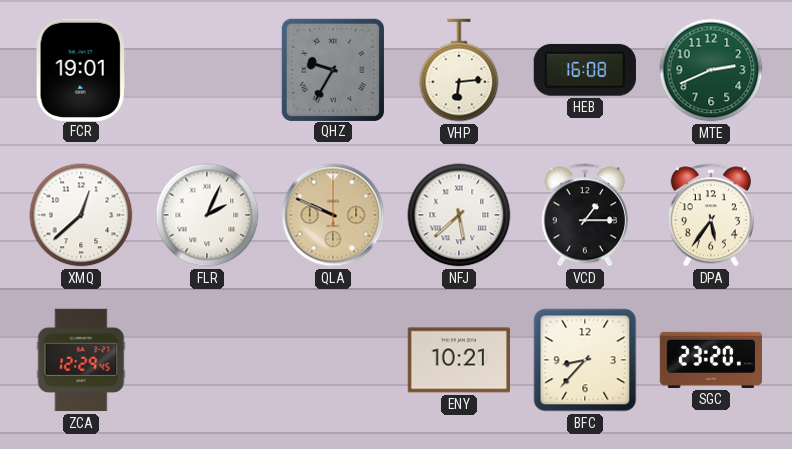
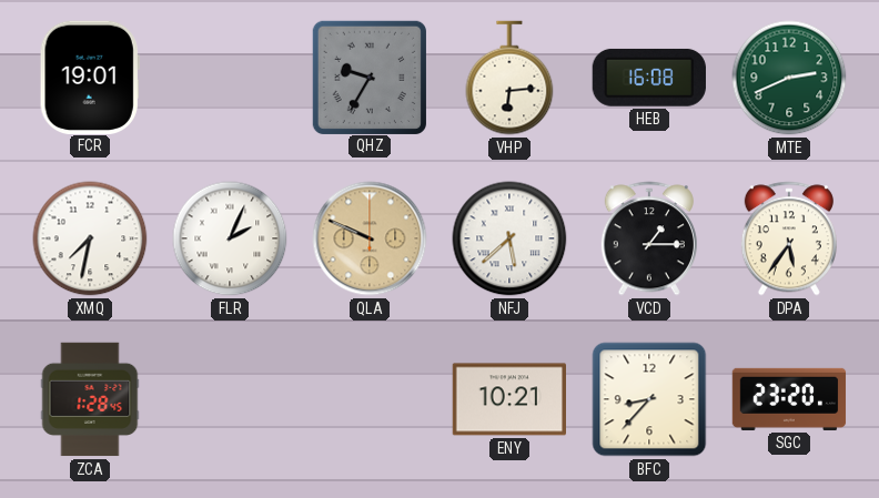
XMQ: 12:38 -> 7:32 (90, 238)
ZCA: 12:29 -> 1:28 (90, 399)
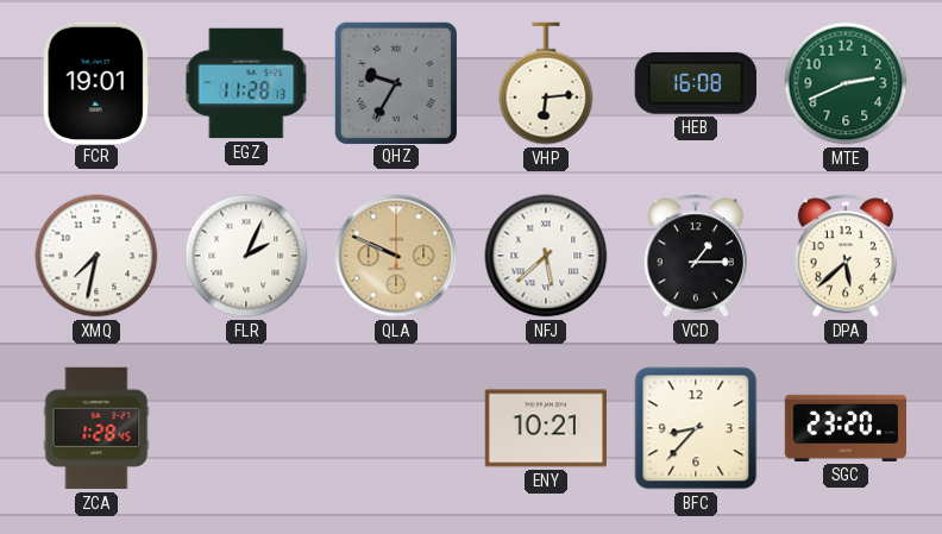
EGZ: none -> 11:28 (246, 83)
DPA: 5:36 -> 5:38 (846, 256)
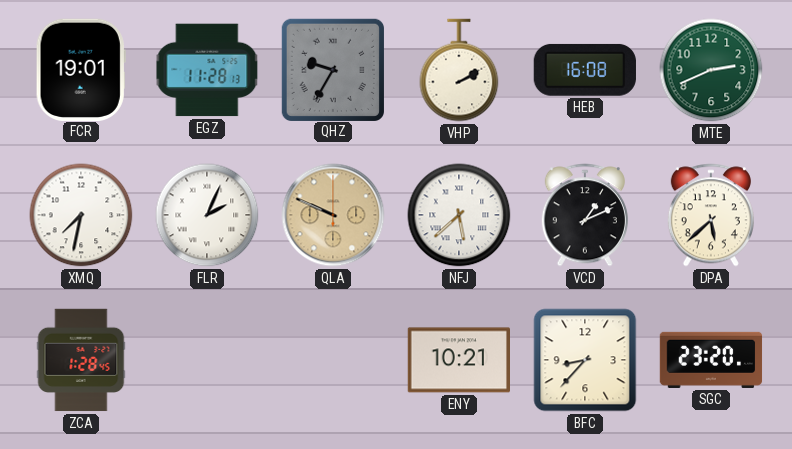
VHP: 6:14 -> 2:10 (459, 70)
VCD: 1:15 -> 1:11 (585, 215)
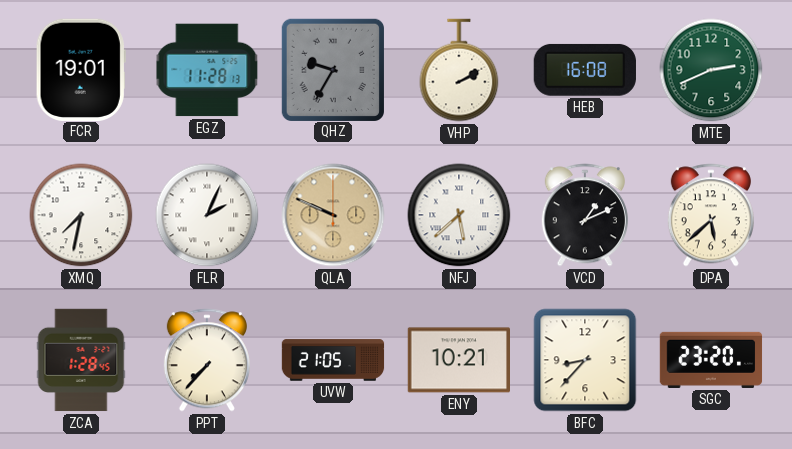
PPT: none -> 7:37 (207, 360)
UVW: none -> 21:05 (333, 360)
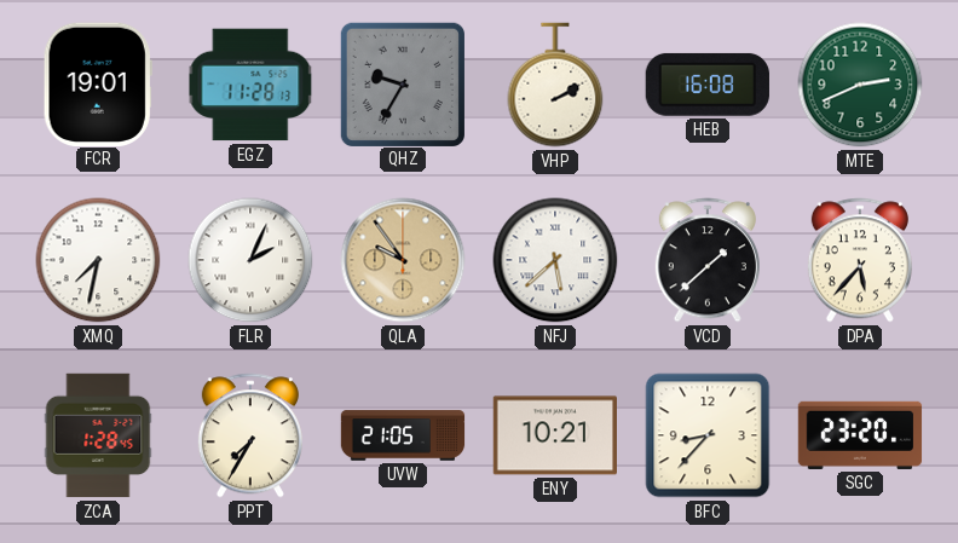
QLA: 9:49 -> 9:54 (403, 260)
VCD: 1:11 -> 1:38 (708, 260)
DPA: 5:38 -> 5:37 (860, 260)
PPT: 7:37 -> 7:35 (250, 435)
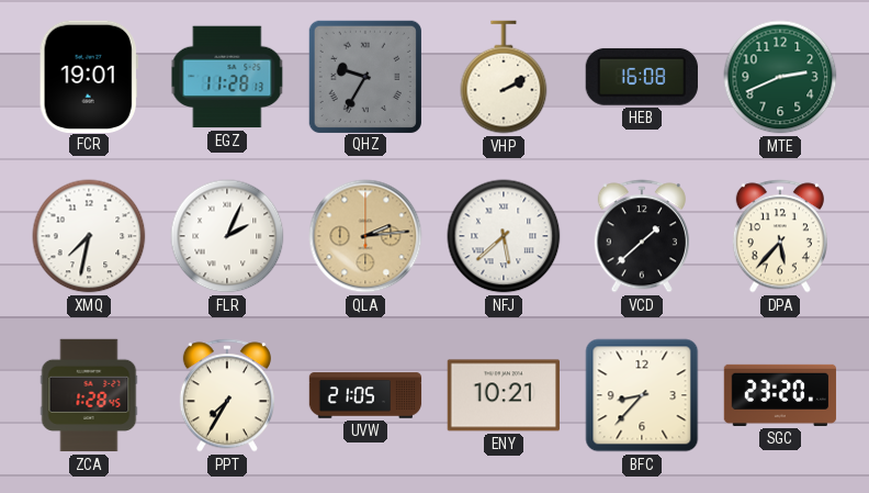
QLA: 9:54 -> 2:14 (365, 236)
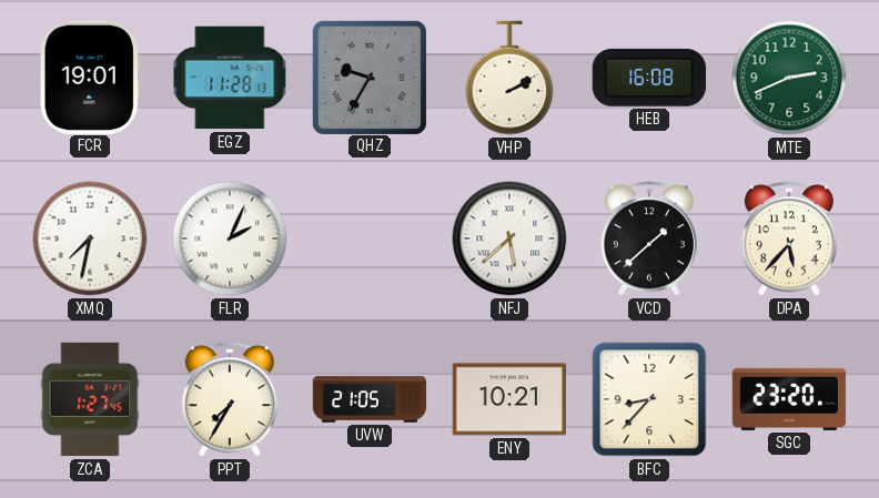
QLA: 2:14 -> none (365, 236)
ZCA: 1:28 -> 1:27 (90, 399)
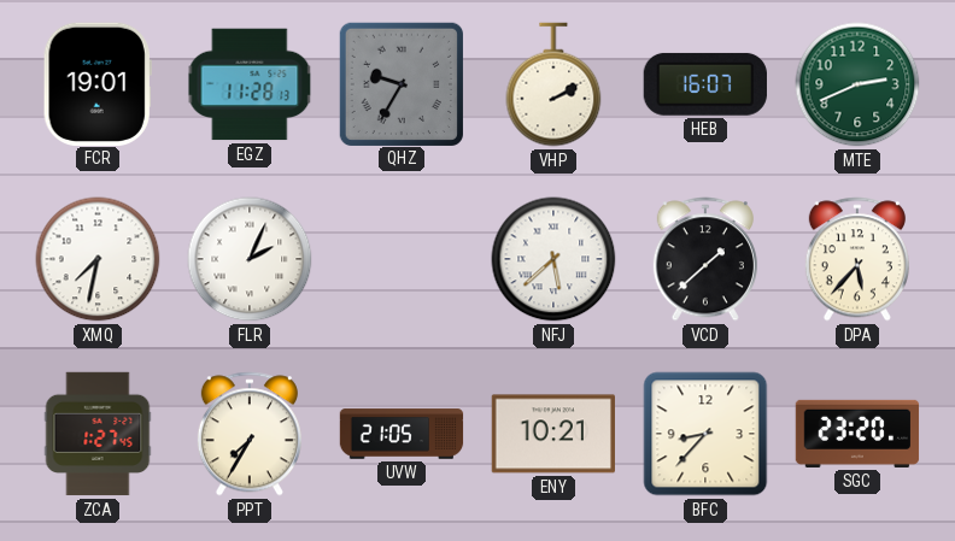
HEB: 16:08 -> 16:07 (705, 84)
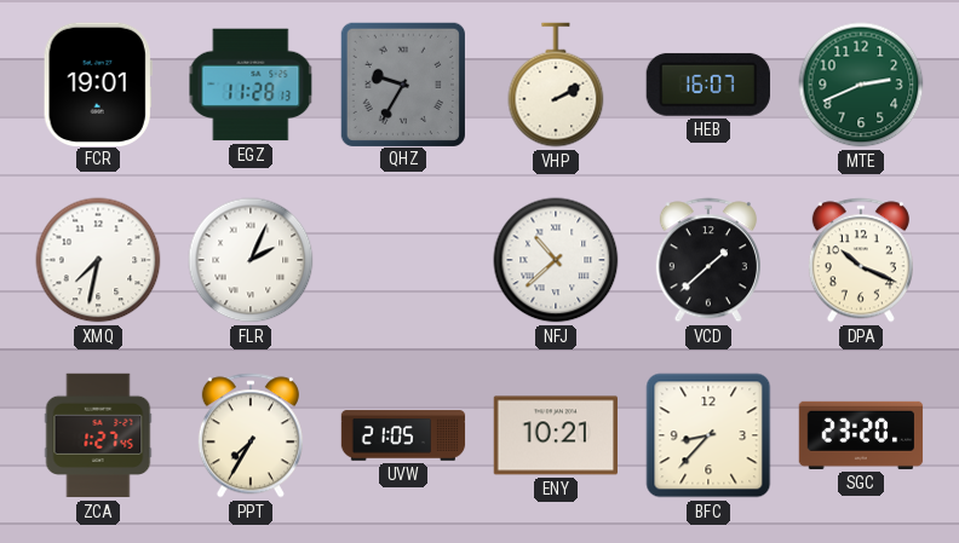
NFJ: 5:38 -> 10:38 (556, 260)
DPA: 5:37 -> 10:19 (861, 260)
